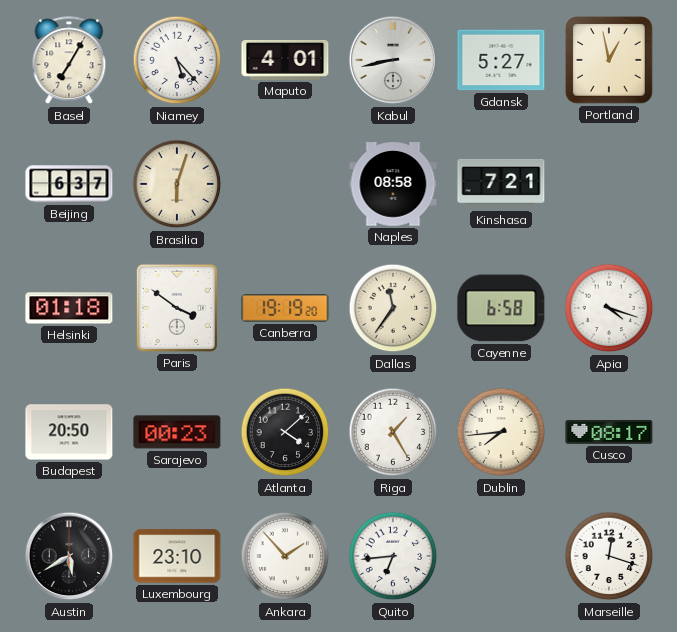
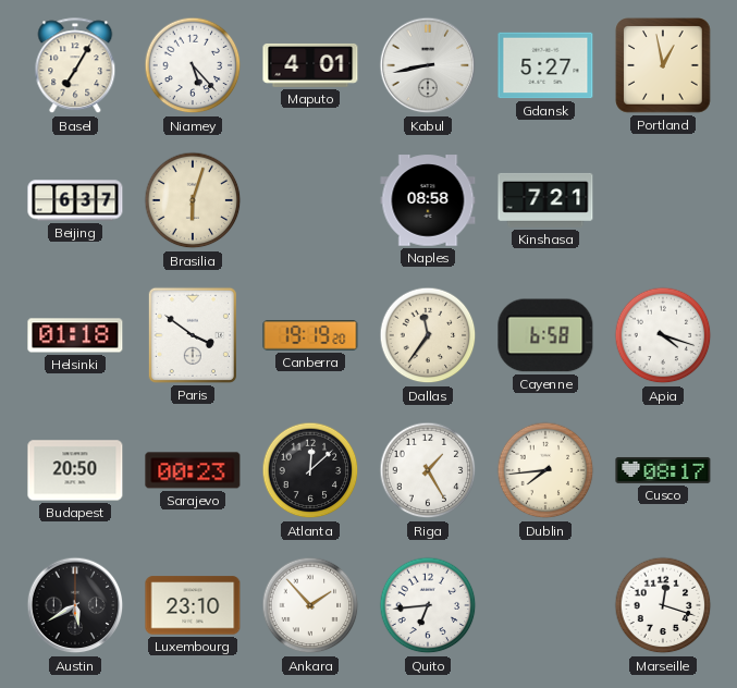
Atlanta: 4:08 -> 12:08 (310, 470)
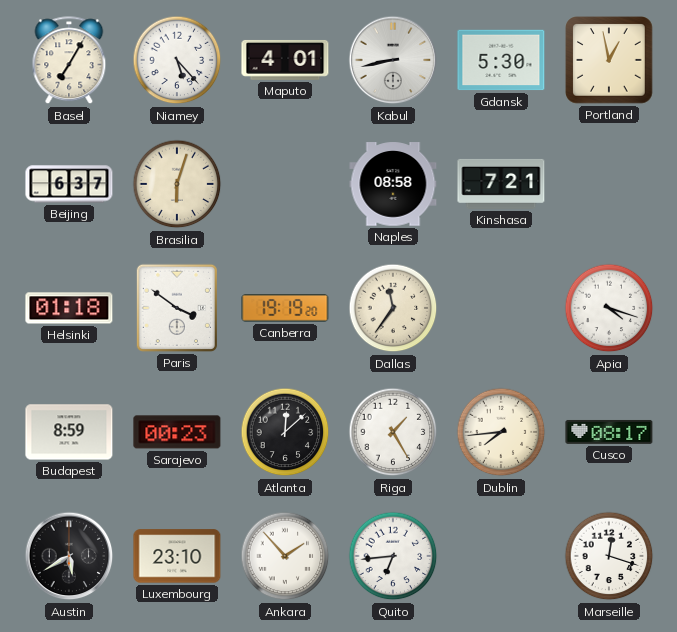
Gdansk: 5:27 -> 5:30 (501, 60)
Cayenne: 6:58 -> none (545, 335)
Budapest: 20:50 -> 8:59 (69, 432)
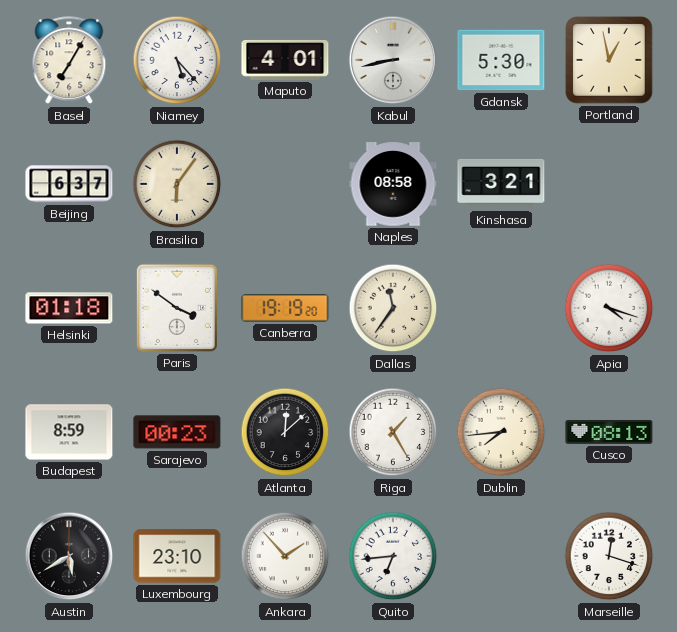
Brasilia: 6:03 -> 6:06 (177, 184)
Kinshasa: 7:21 -> 3:21 (501, 184)
Cusco: 08:17 -> 08:13 (609, 432)
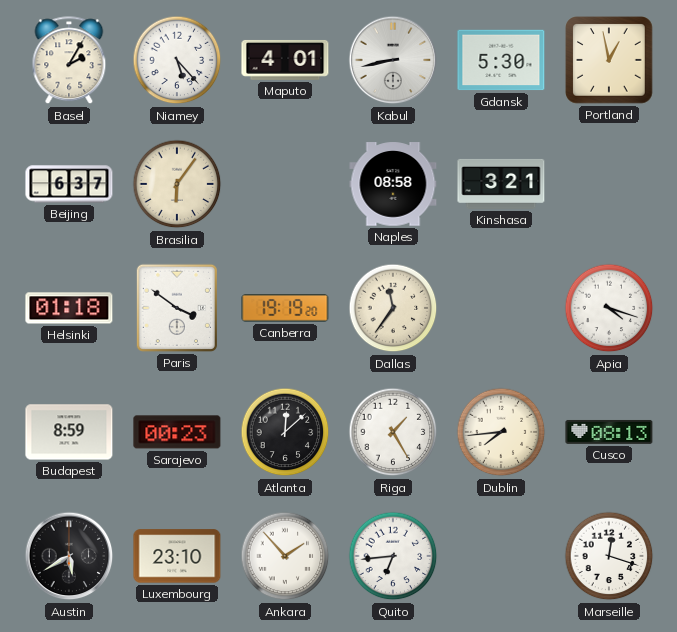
Basel: 7:05 -> 2:05 (69, 61)
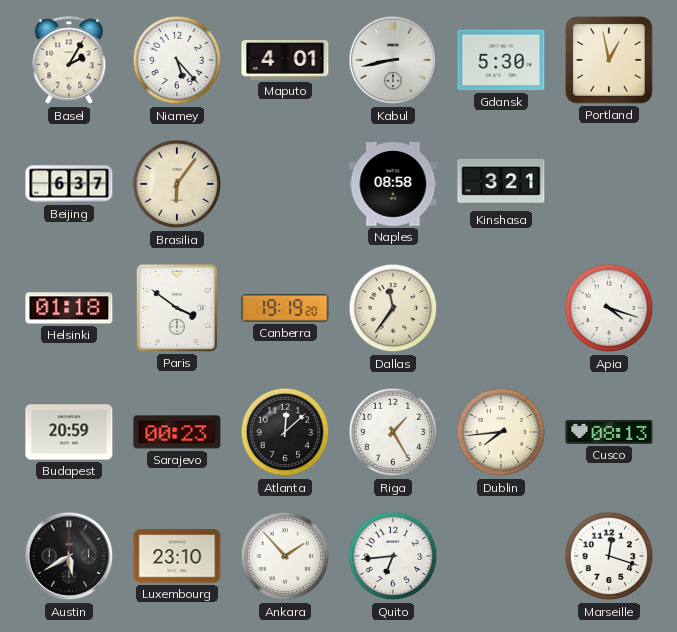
Budapest: 8:59 -> 20:59 (69, 432)
